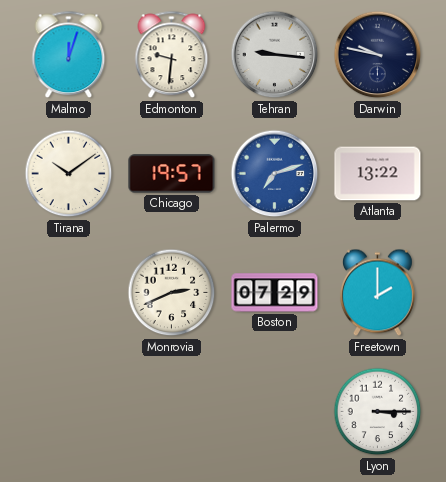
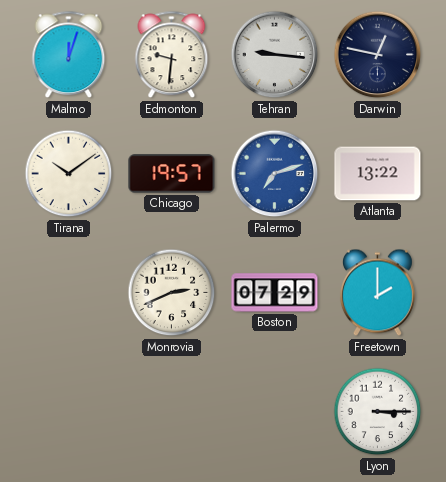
Darwin: 9:47 -> 12:47 (378, 55)
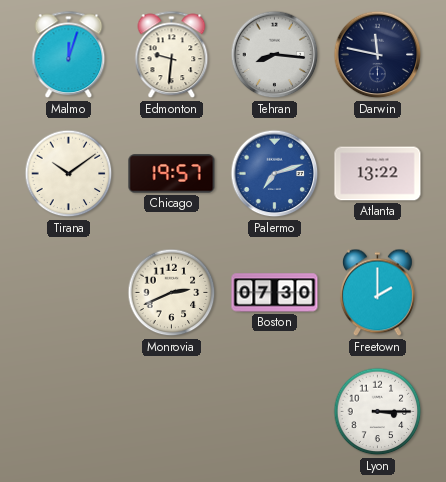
Tehran: 9:16 -> 8:16 (275, 55)
Darwin: 12:47 -> 11:47 (378, 55)
Boston: 07:29 -> 07:30 (275, 293)
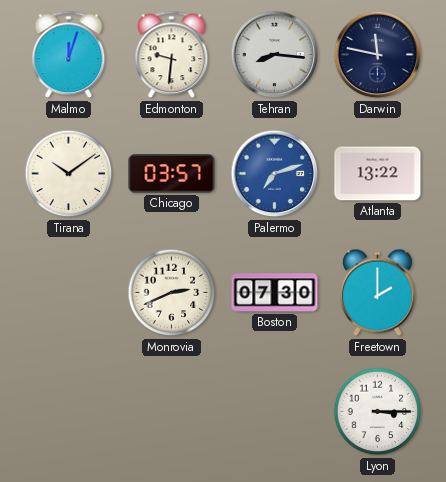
Chicago: 19:57 -> 03:57 (172, 174)
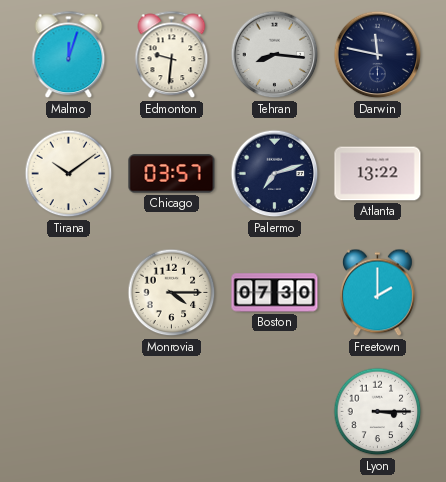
Palermo dial: blue -> navy (275, 174)
Monrovia: 2:41 -> 4:15 (172, 293)
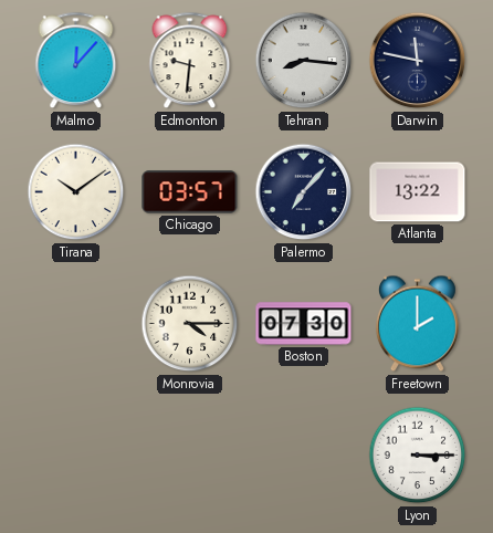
Malmo: 12:03 -> 12:07 (76, 61)
Palermo: 7:12 -> 7:07 (304, 192)
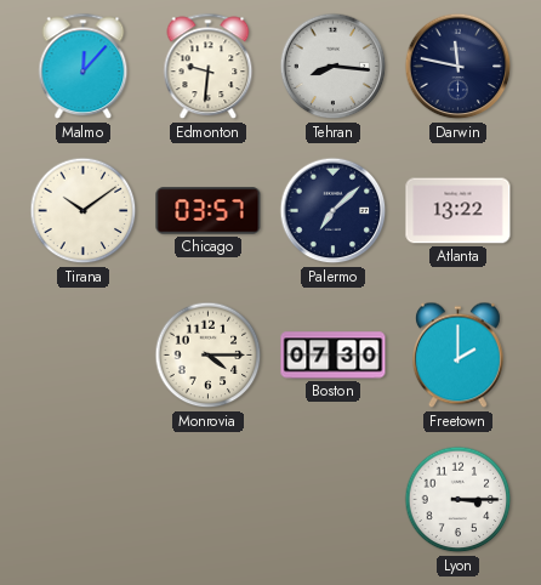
Palermo: 7:07 -> 7:08 (334, 211)
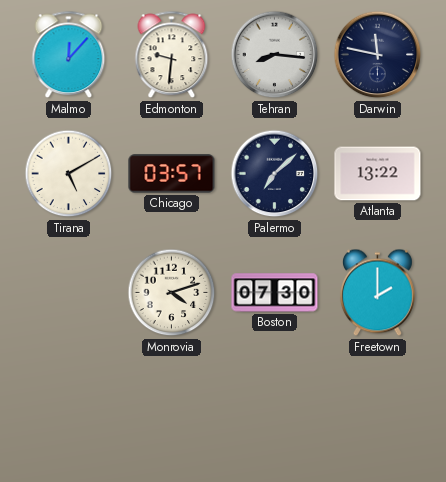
Tirana: 10:09 -> 5:10 (69, 174)
Monrovia: 4:15 -> 4:12 (172, 293)
Lyon: 3:15 -> none (459, 500)
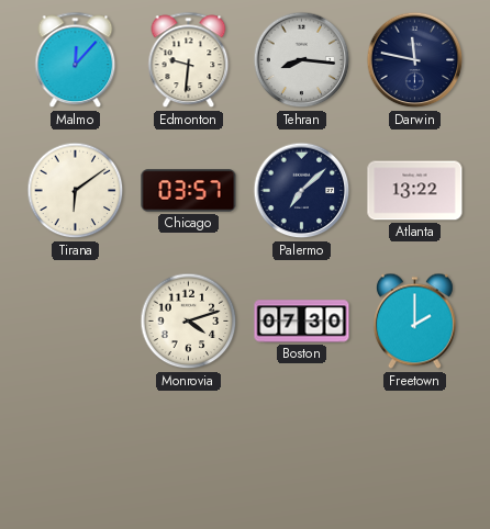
Tirana: 5:10 -> 6:09 (76, 191)
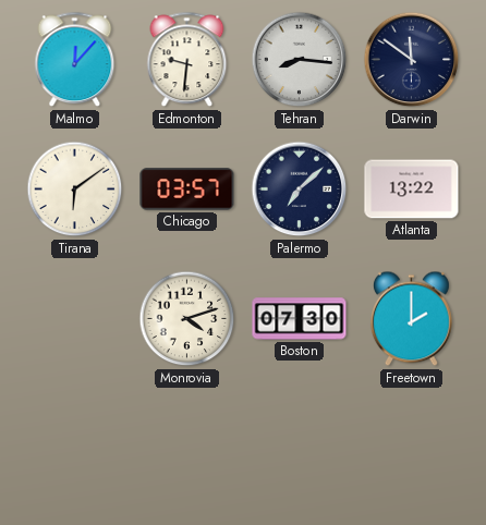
Darwin: 11:47 -> 11:51 (412, 60)
